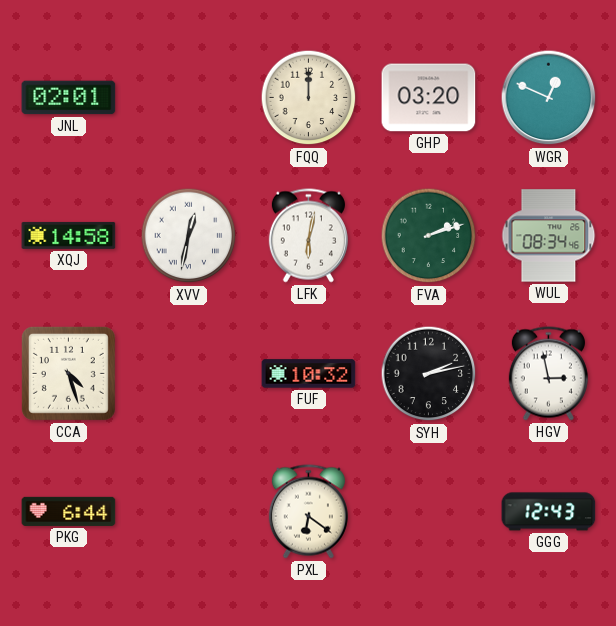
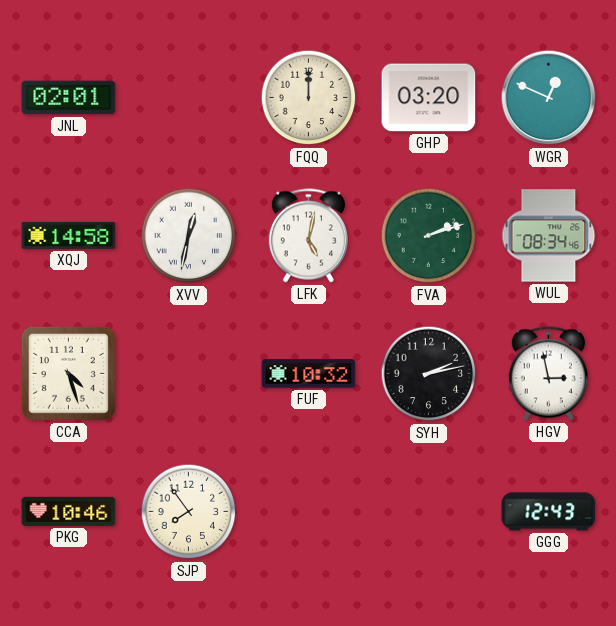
LFK: 6:02 -> 5:02 (308, 236)
PKG: 6:44 -> 10:46 (69, 511)
SJP: none -> 7:54 (189, 512)
PXL: 6:21 -> none (308, 512)
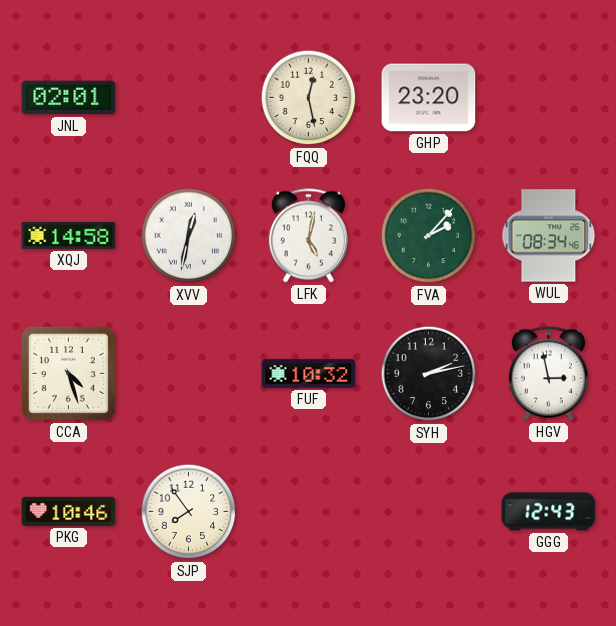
FQQ: 12:00 -> 12:28 (309, 98)
GHP: 03:20 -> 23:20 (429, 98)
WGR: 12:49 -> none (549, 98)
FVA: 2:12 -> 2:07 (429, 236)
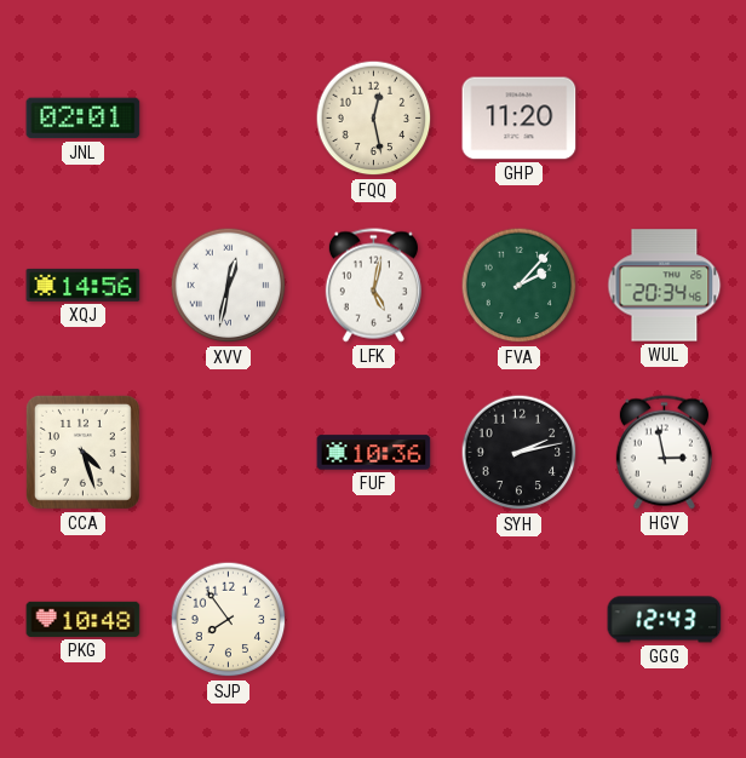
GHP: 23:20 -> 11:20 (520, 119)
XQJ: 14:58 -> 14:56 (84, 285)
WUL: 08:34 -> 20:34 (665, 286)
FUF: 10:32 -> 10:36 (374, 453)
PKG: 10:46 -> 10:48 (84, 619)
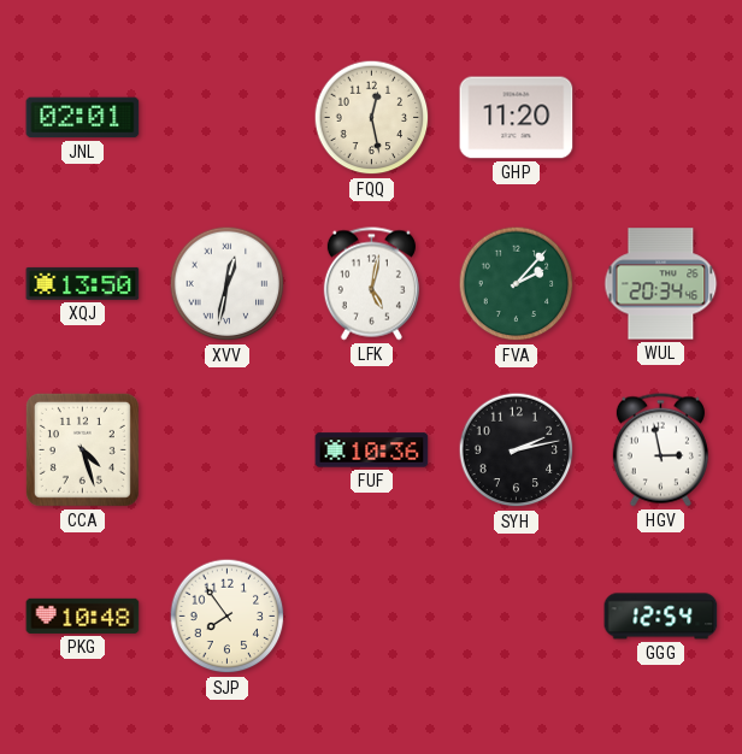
XQJ: 14:56 -> 13:50 (83, 283)
GGG: 12:43 -> 12:54 (661, 617)
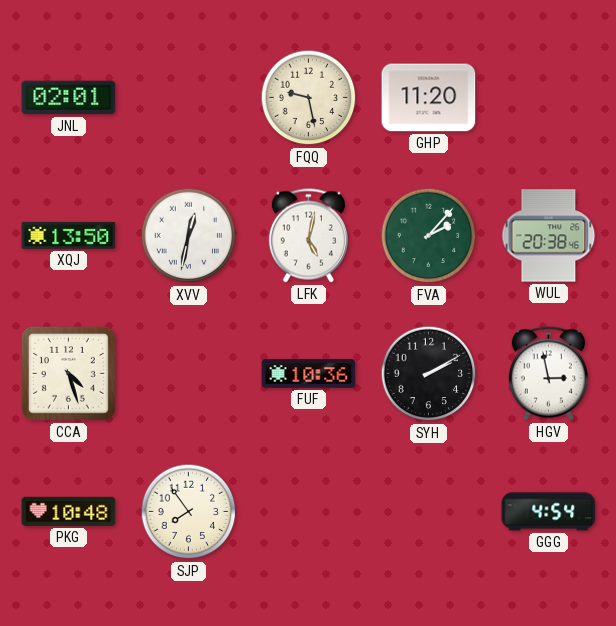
FQQ: 12:28 -> 9:28 (309, 98)
WUL: 20:34 -> 20:38 (549, 236)
SYH: 2:13 -> 2:10 (429, 374)
GGG: 12:54 -> 4:54 (549, 512)
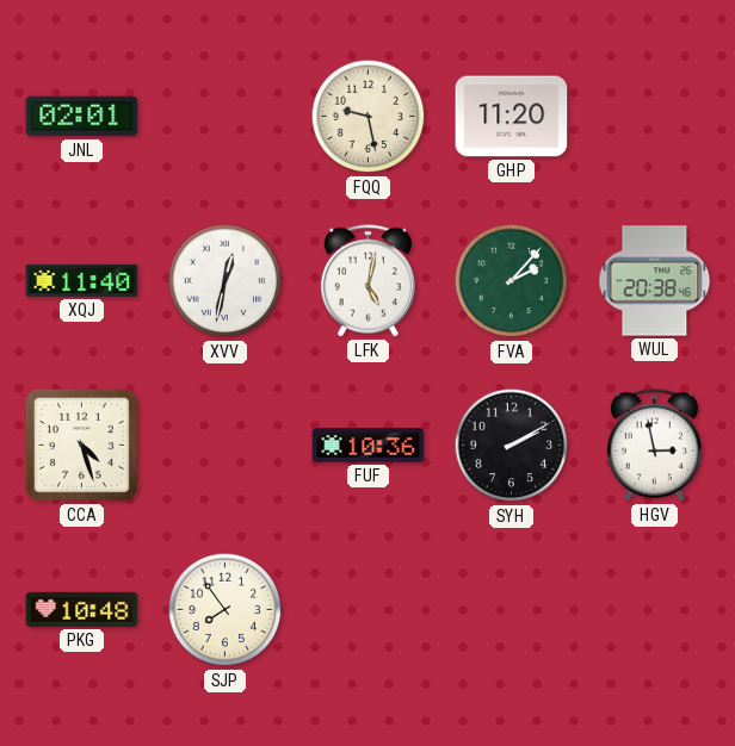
XQJ: 13:50 -> 11:40 (82, 280)
GGG: 4:54 -> none (549, 512)
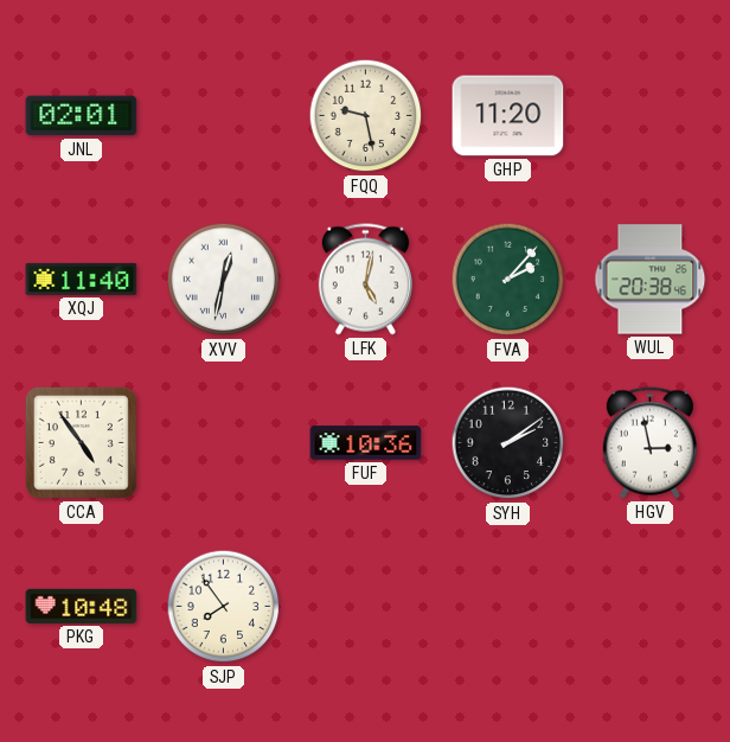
CCA: 4:27 -> 4:54 (81, 442)
SYH: 2:10 -> 2:09 (508, 443)
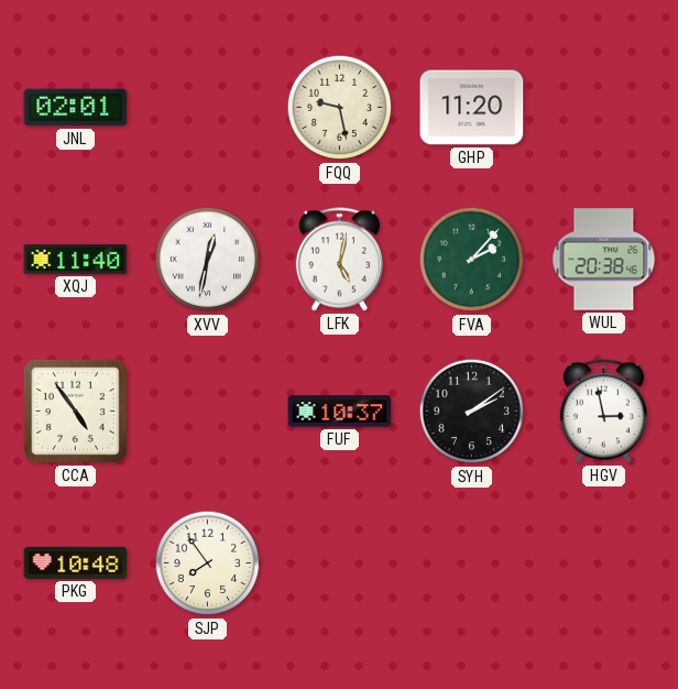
FUF: 10:36 -> 10:37 (340, 412)
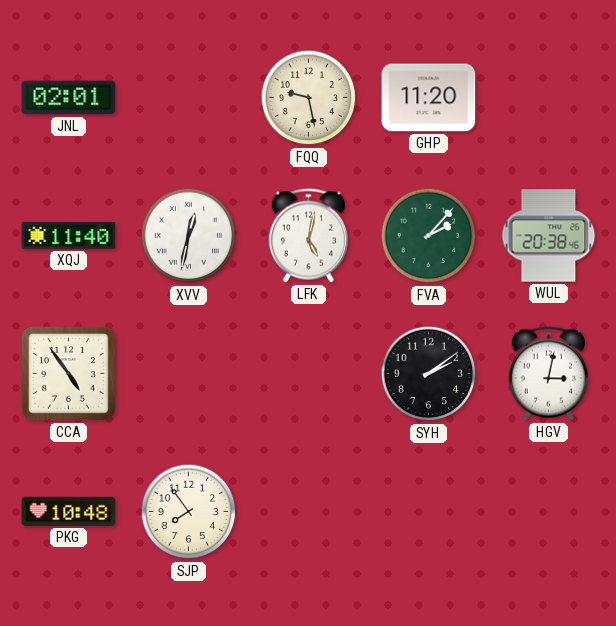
FUF: 10:37 -> none (340, 412)
HGV: 2:58 -> 3:02 (548, 374)
